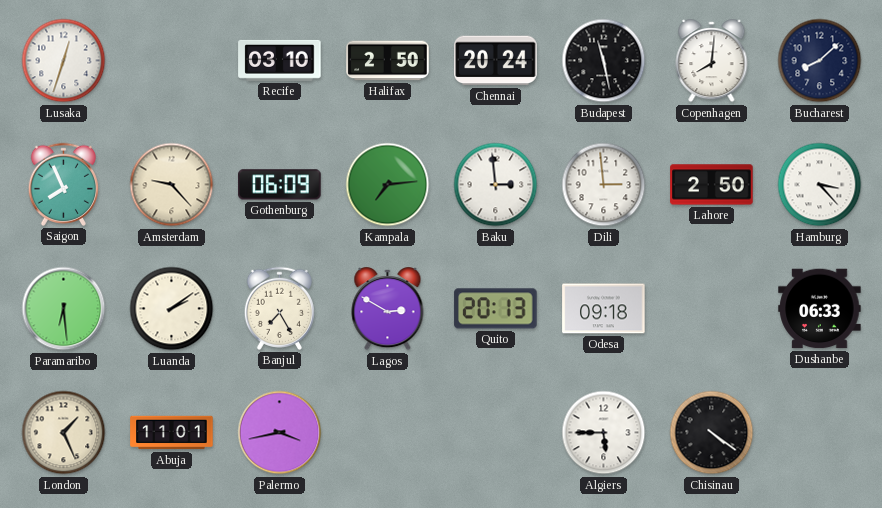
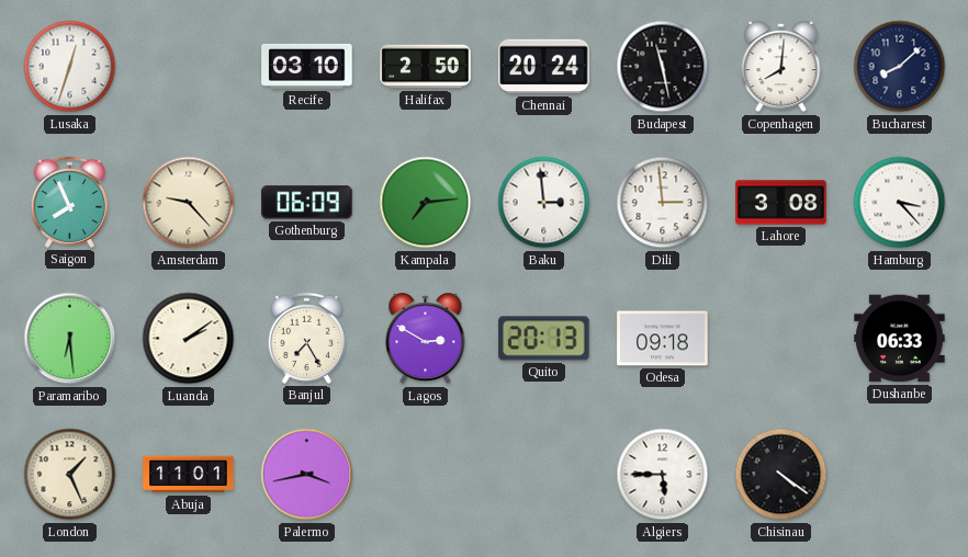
Lahore: 2:50 -> 3:08 (781, 203)
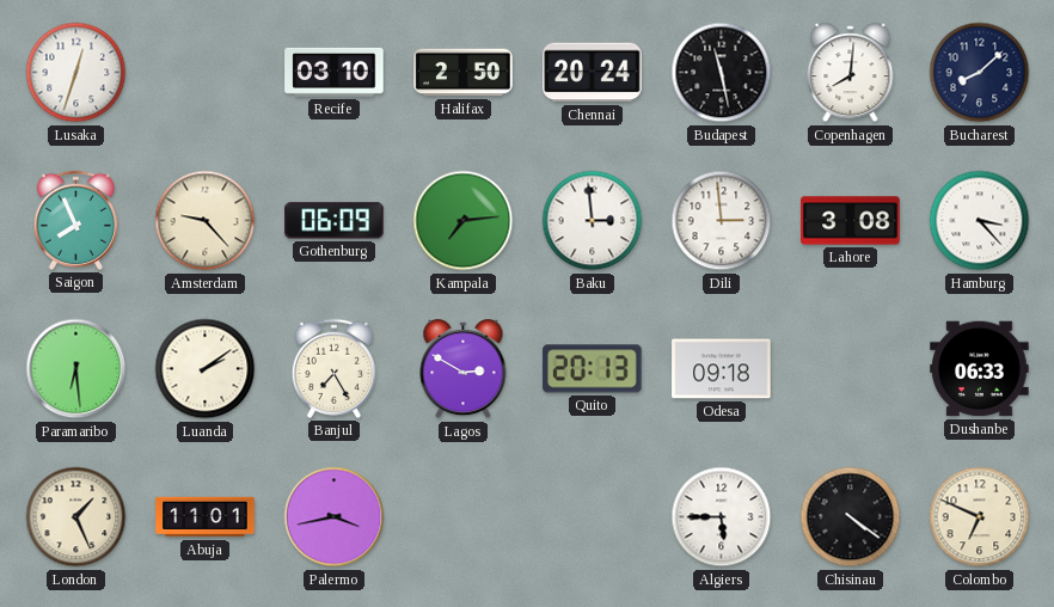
Colombo: none -> 6:49 (980, 517)
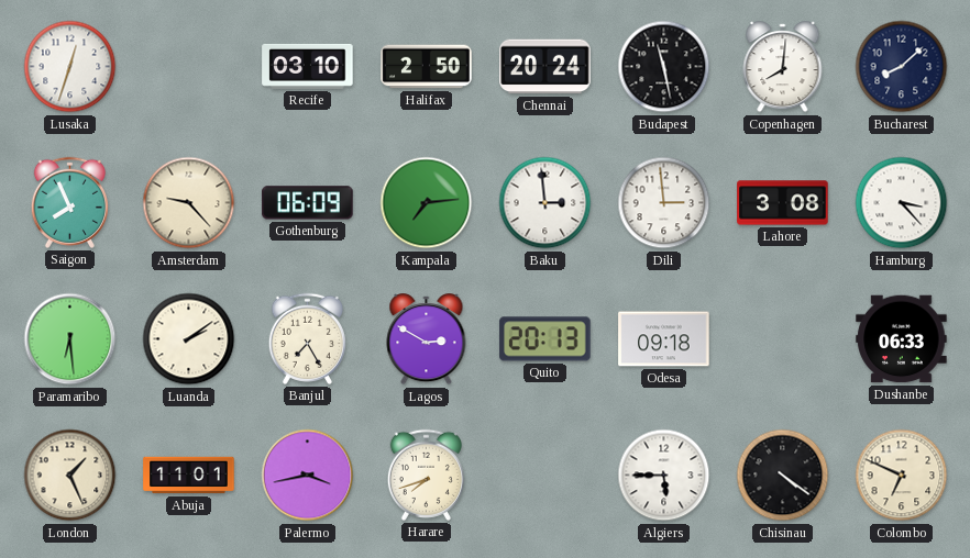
Harare: none -> 7:42 (426, 475)
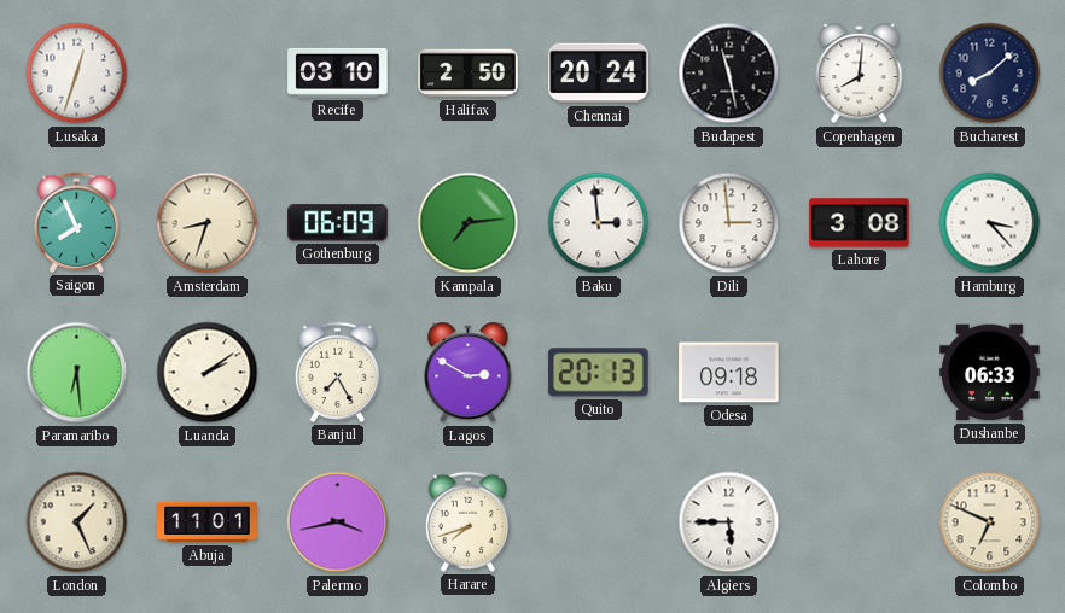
Amsterdam: 9:23 -> 8:33 (208, 223)
Chisinau: 4:21 -> none (783, 476)
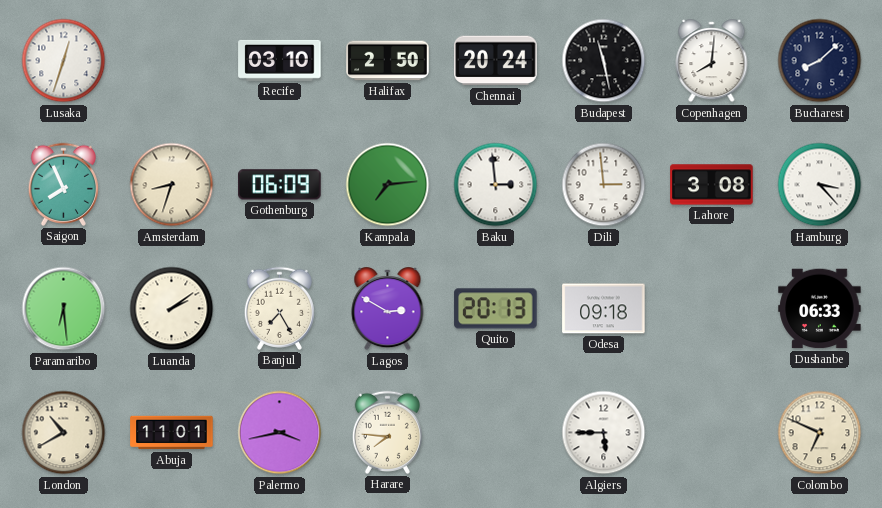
London: 1:26 -> 10:40 (64, 433)
Harare: 7:42 -> 7:46 (387, 432)
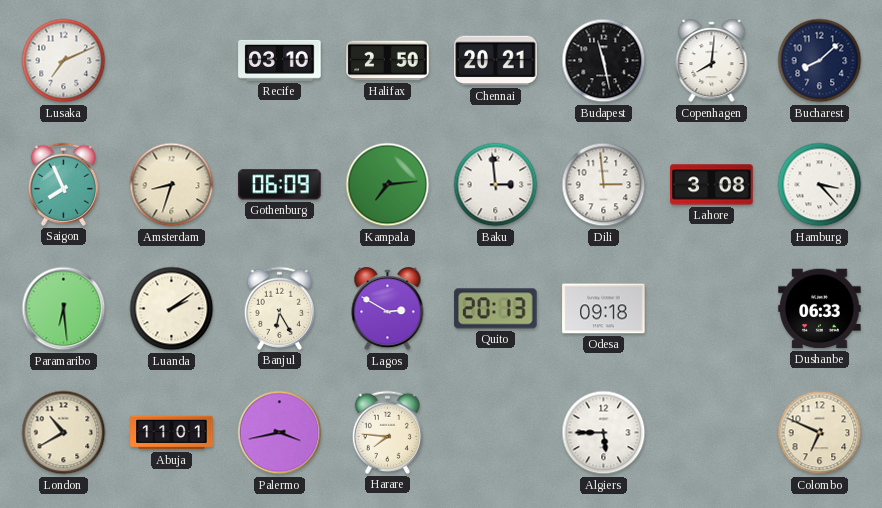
Lusaka: 12:33 -> 7:11 (64, 61)
Chennai: 20:24 -> 20:21 (496, 61)
Banjul: 7:25 -> 6:25 (279, 308)
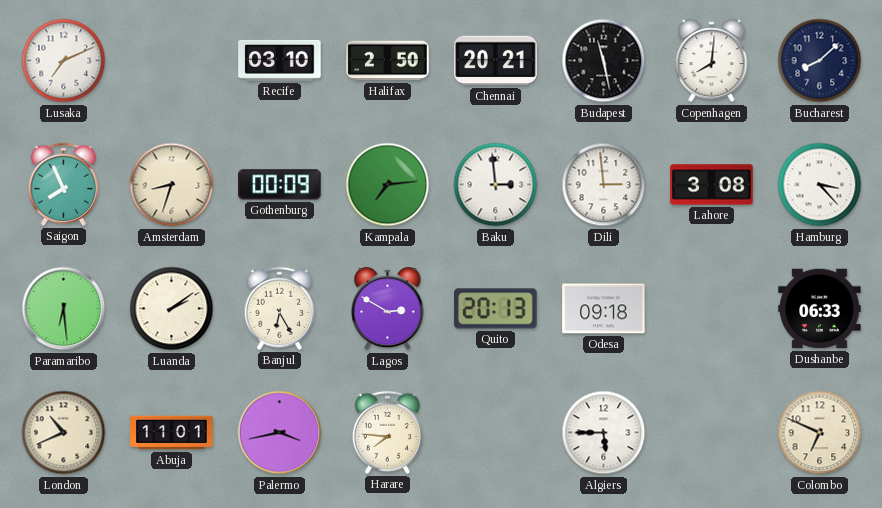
Gothenburg: 06:09 -> 00:09 (280, 185)
London: 10:40 -> 10:41 (64, 433)
